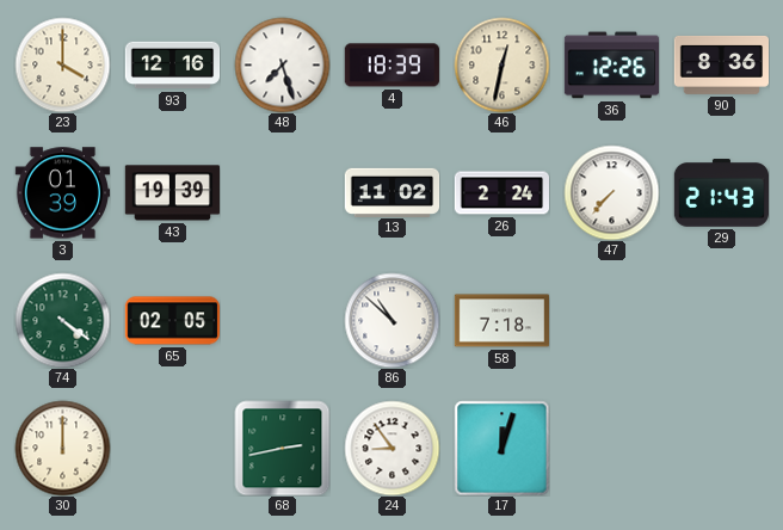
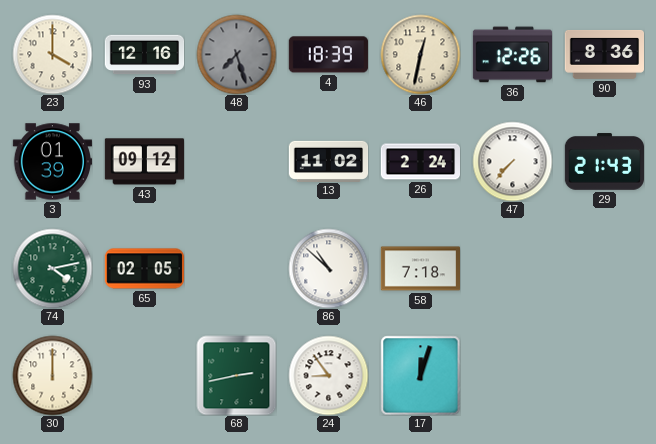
48 dial: white -> grey (236, 54)
43: 19:39 -> 09:12 (144, 162)
74: 4:21 -> 4:13 (52, 268)
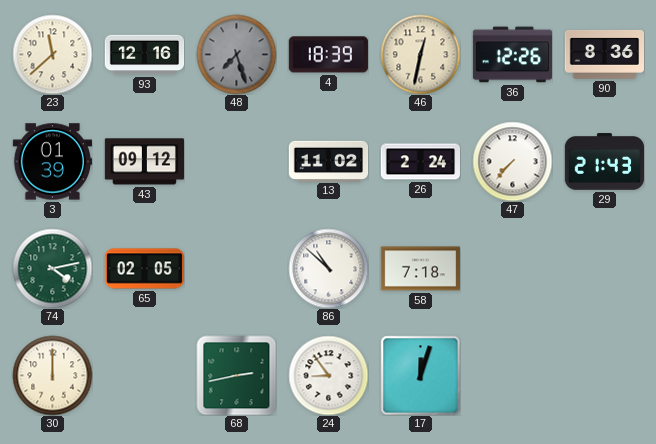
23: 4:00 -> 11:38 (52, 54)
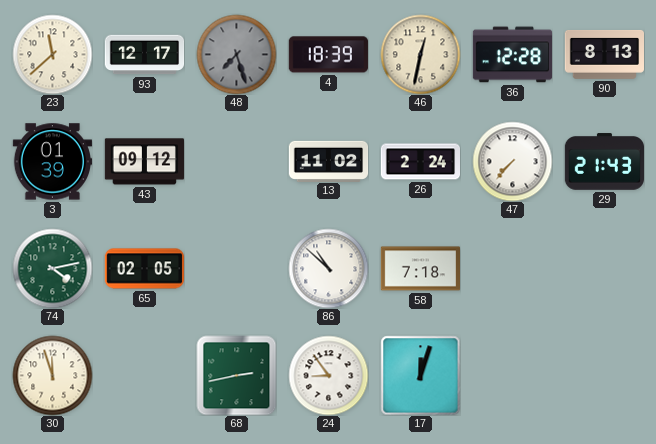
93: 12:16 -> 12:17 (144, 55)
36: 12:26 -> 12:28 (512, 55)
90: 8:36 -> 8:13 (604, 54)
30: 12:00 -> 11:57 (52, 375)
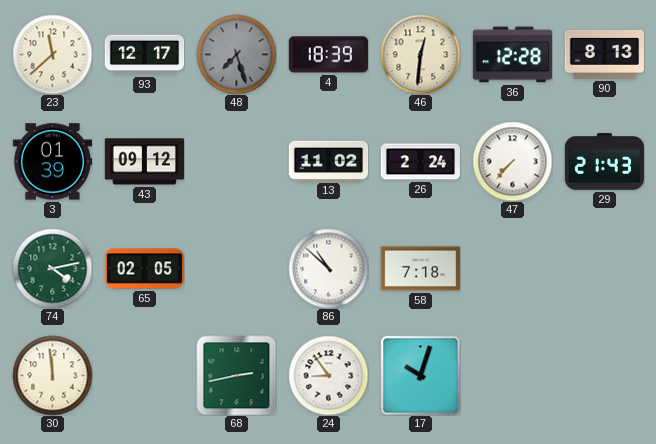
46: 12:32 -> 12:31 (420, 54)
30: 11:57 -> 11:59 (52, 375)
17: 12:03 -> 10:03 (420, 375)
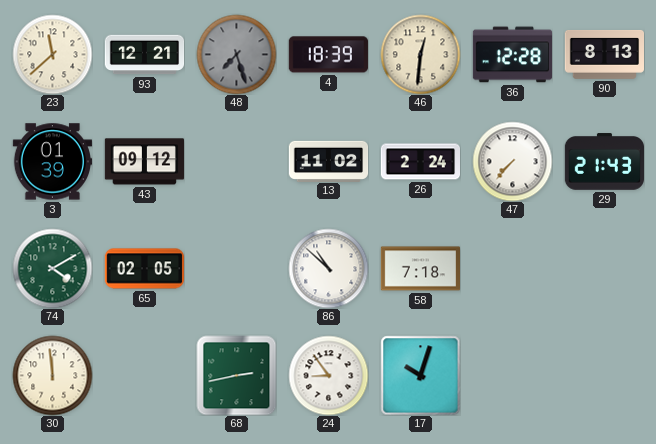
93: 12:17 -> 12:21 (144, 55)
74: 4:13 -> 4:10 (52, 268)
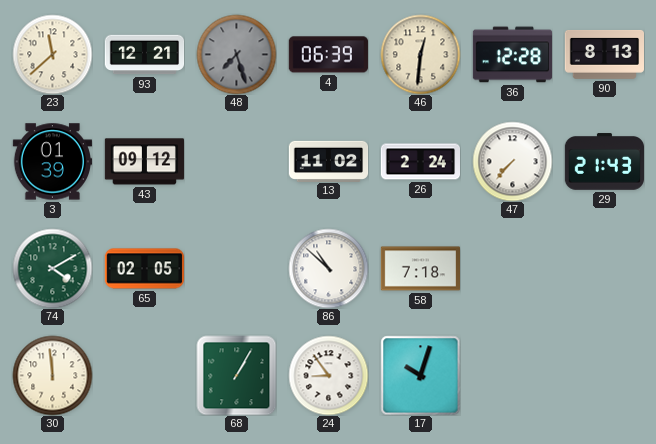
4: 18:39 -> 06:39 (328, 55)
68: 2:43 -> 1:05 (236, 375)
